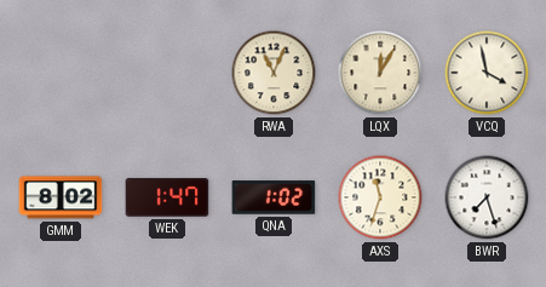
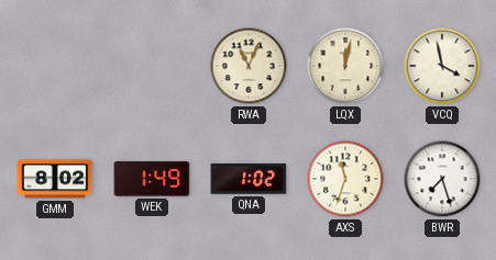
LQX: 12:05 -> 12:02 (345, 66)
WEK: 1:47 -> 1:49 (152, 179)
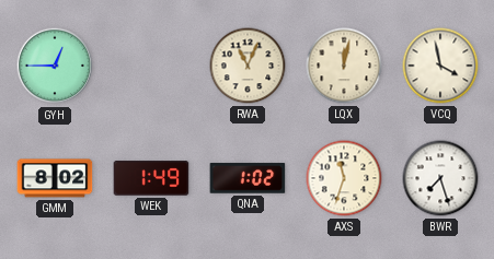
GYH: none -> 12:45 (55, 66)
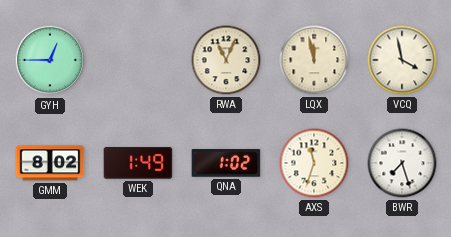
LQX: 12:02 -> 11:58 (314, 60)
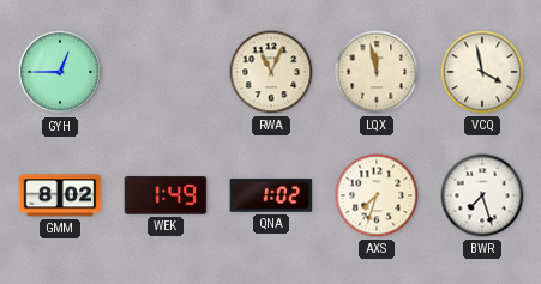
AXS: 11:33 -> 7:33 (377, 195)
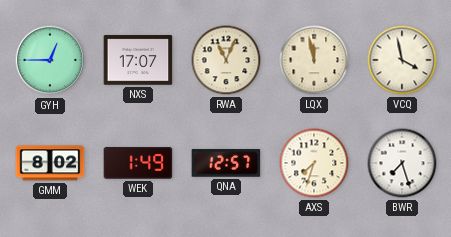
NXS: none -> 17:07 (138, 60)
QNA: 1:02 -> 12:57 (226, 163)
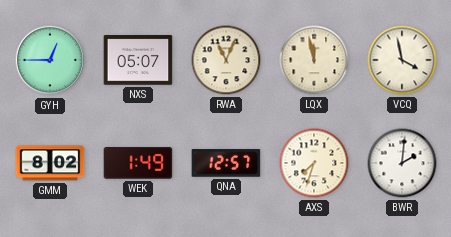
NXS: 17:07 -> 05:07 (138, 60)
BWR: 7:27 -> 2:01 (402, 163)
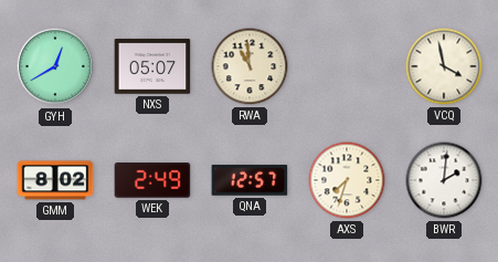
GYH: 12:45 -> 12:40 (55, 66)
RWA: 11:04 -> 10:59 (250, 66)
LQX: 11:58 -> none (314, 60)
WEK: 1:49 -> 2:49 (152, 180)
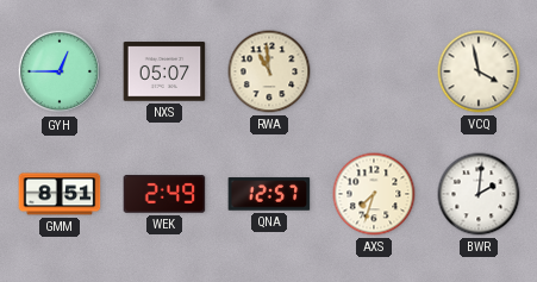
GYH: 12:40 -> 12:45 (60, 71)
GMM: 8:02 -> 8:51 (60, 194)
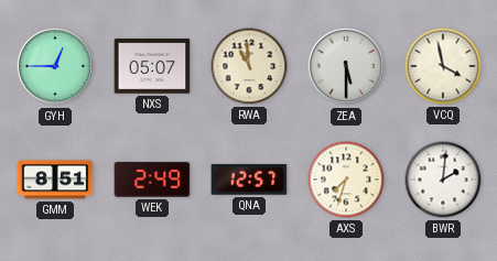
ZEA: none -> 5:30 (346, 66)
